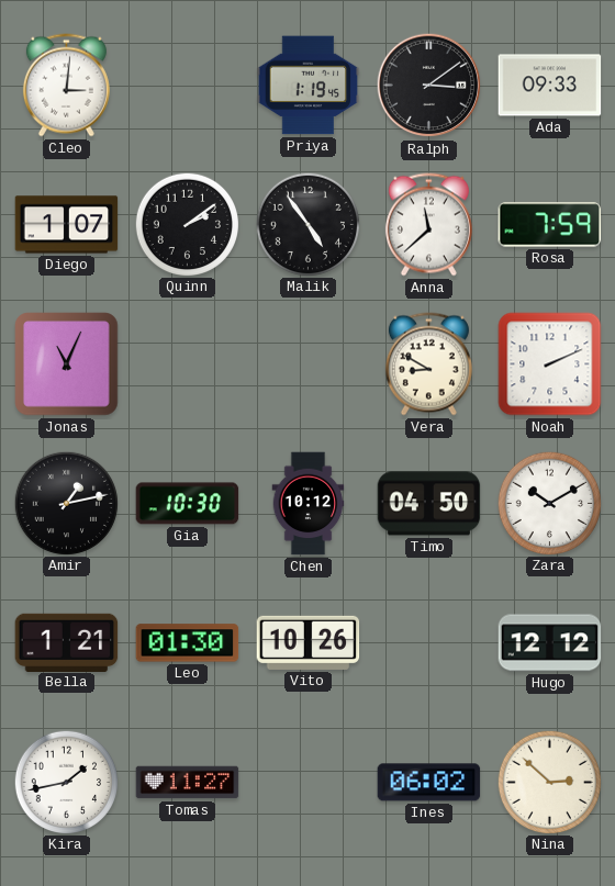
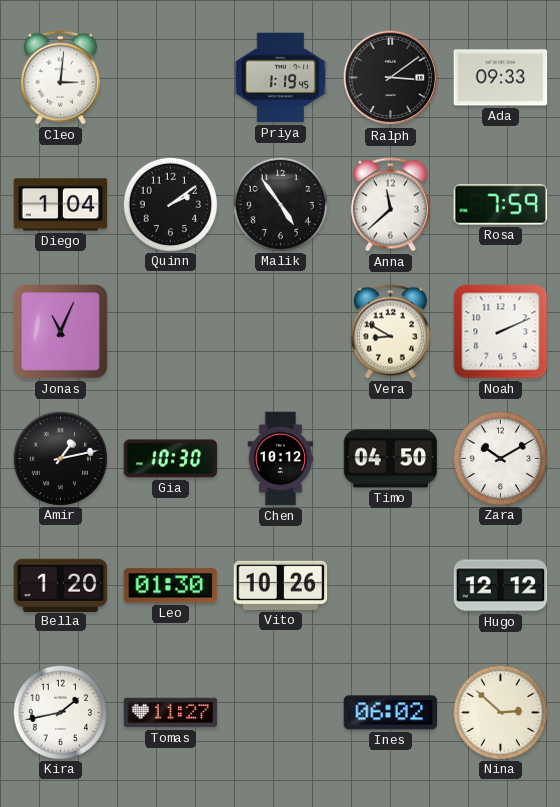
Diego: 1:07 -> 1:04 (61, 205)
Bella: 1:21 -> 1:20 (61, 585)
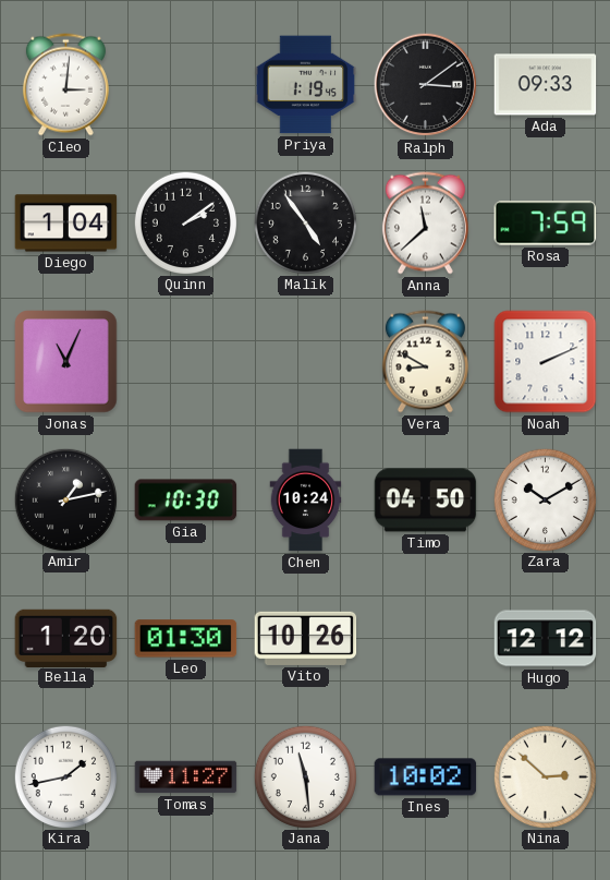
Chen: 10:12 -> 10:24 (306, 501)
Jana: none -> 11:29 (305, 776)
Ines: 06:02 -> 10:02 (426, 777)
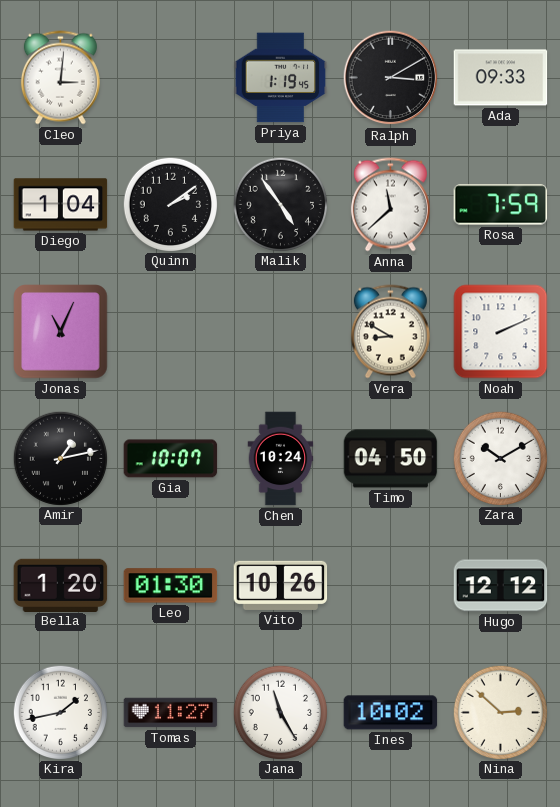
Ralph: 3:09 -> 3:10 (391, 78)
Gia: 10:30 -> 10:07 (171, 459)
Jana: 11:29 -> 11:25 (280, 712)
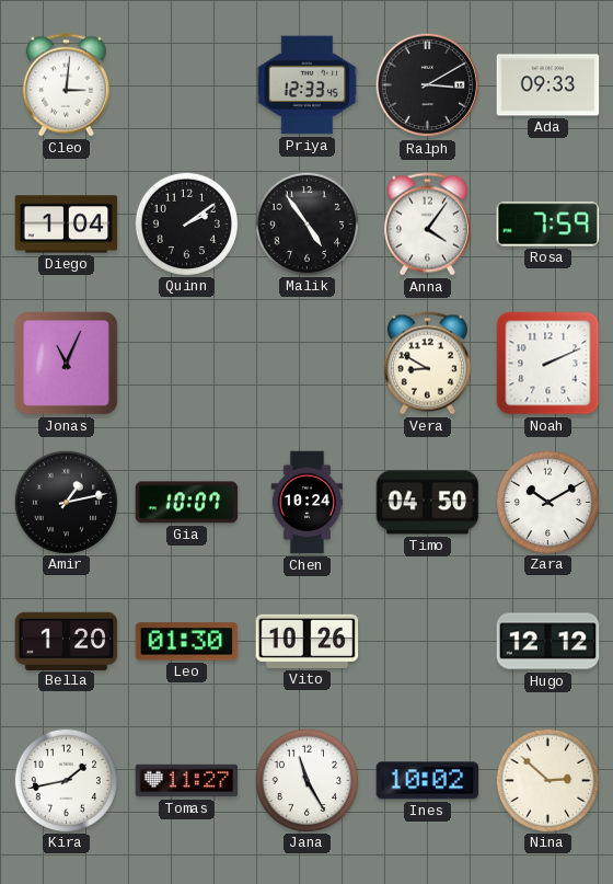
Priya: 1:19 -> 12:33 (308, 85)
Anna: 11:38 -> 4:06 (427, 225)
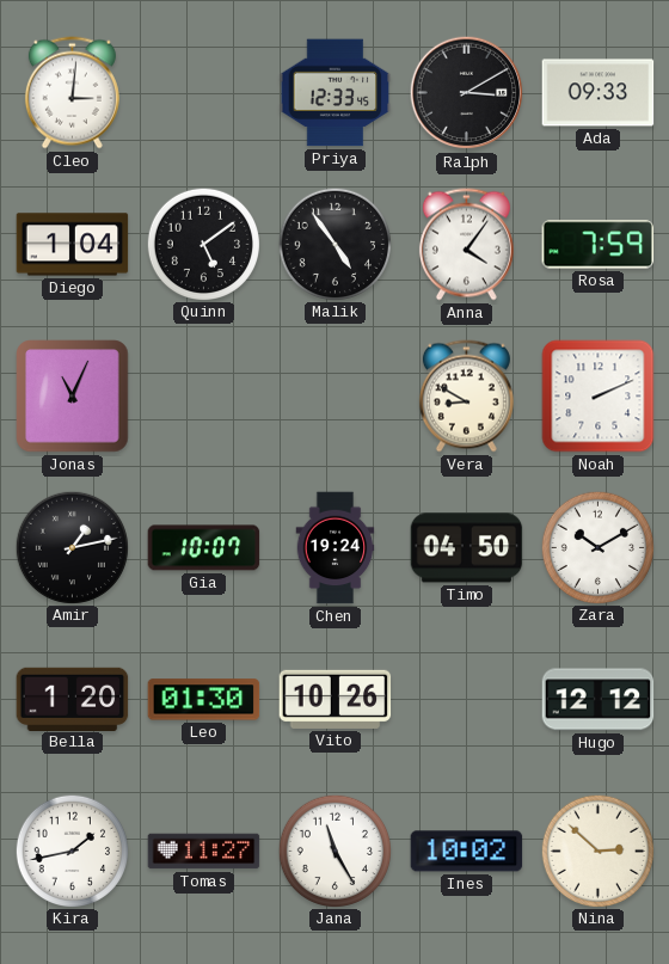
Quinn: 2:09 -> 5:09 (203, 244)
Chen: 10:24 -> 19:24 (336, 548)
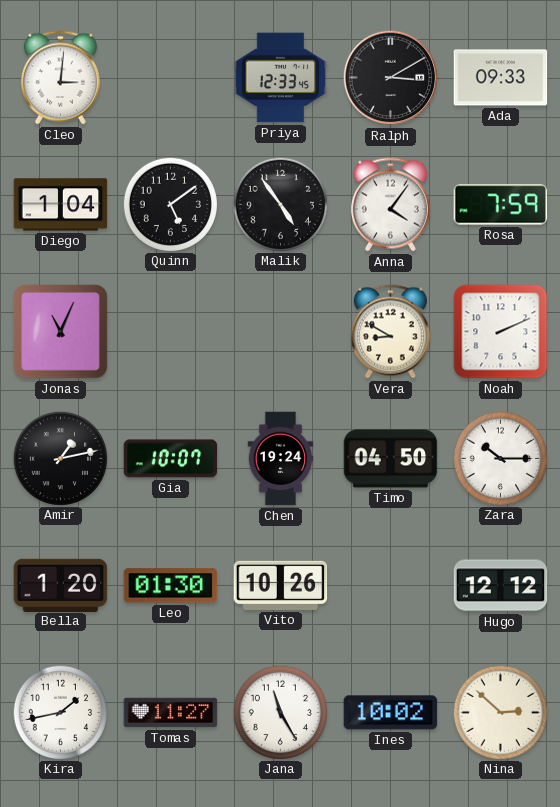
Zara: 10:10 -> 10:15 (500, 458)
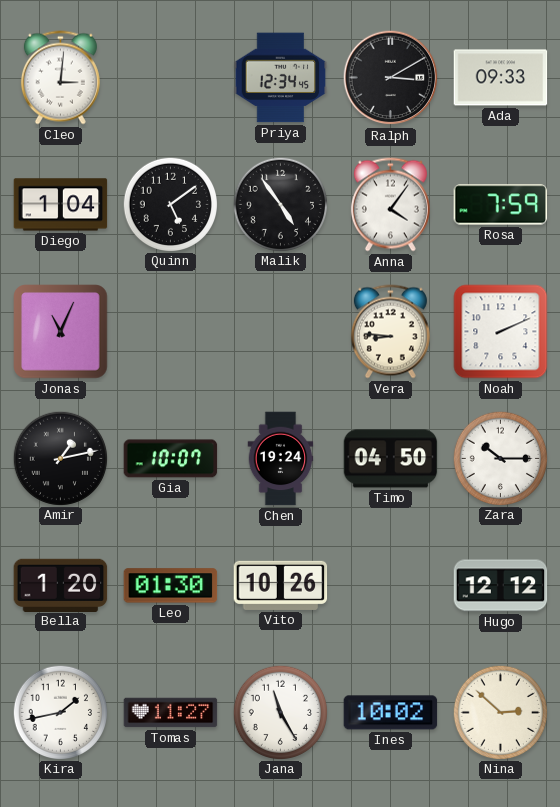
Priya: 12:33 -> 12:34 (281, 78)
Vera: 8:50 -> 8:46 (390, 332)
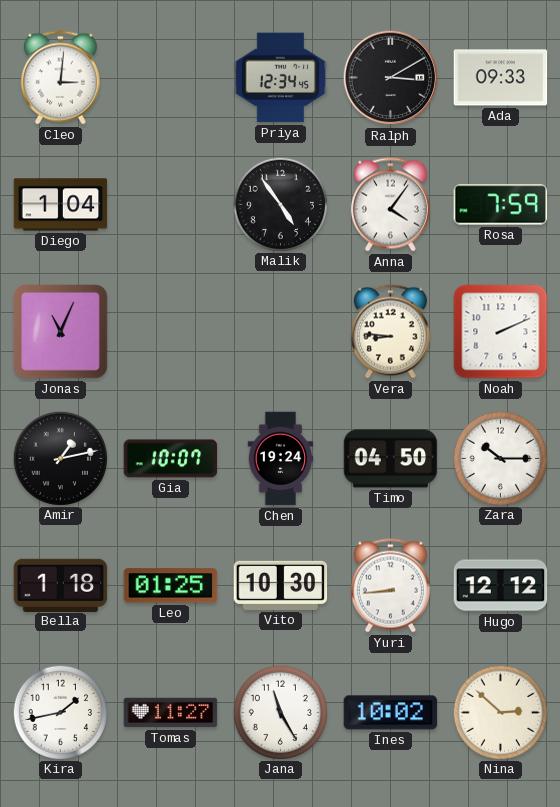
Quinn: 5:09 -> none (170, 204)
Bella: 1:20 -> 1:18 (61, 585)
Leo: 01:30 -> 01:25 (171, 586)
Vito: 10:26 -> 10:30 (281, 585)
Yuri: none -> 8:44 (390, 586)
